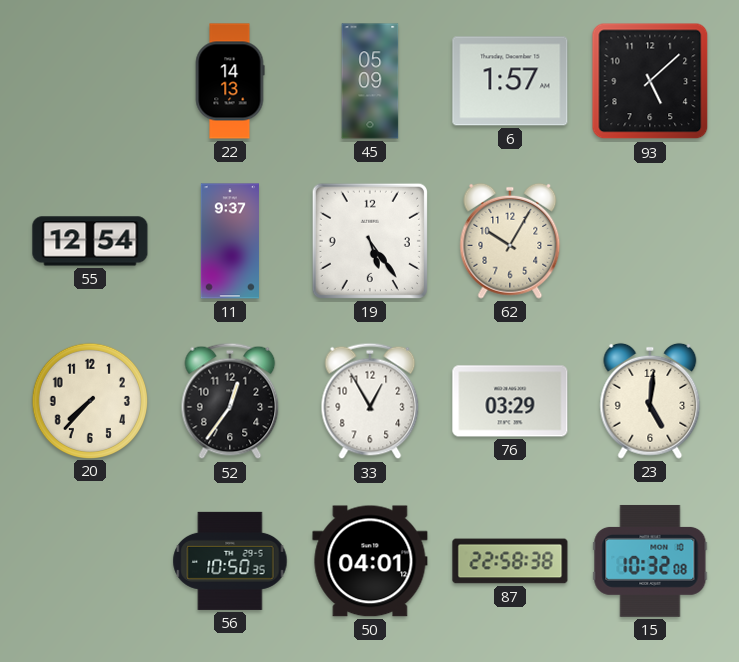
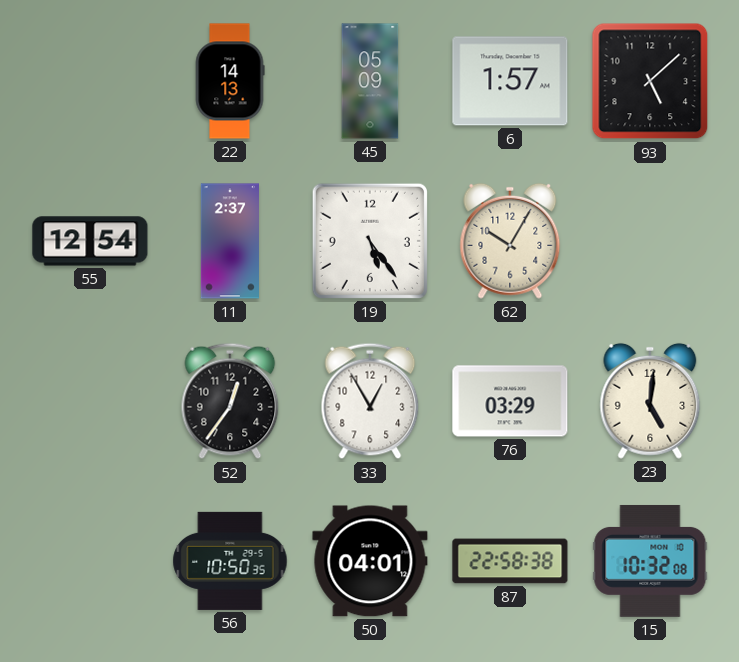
11: 9:37 -> 2:37 (230, 241)
20: 7:37 -> none (89, 400)
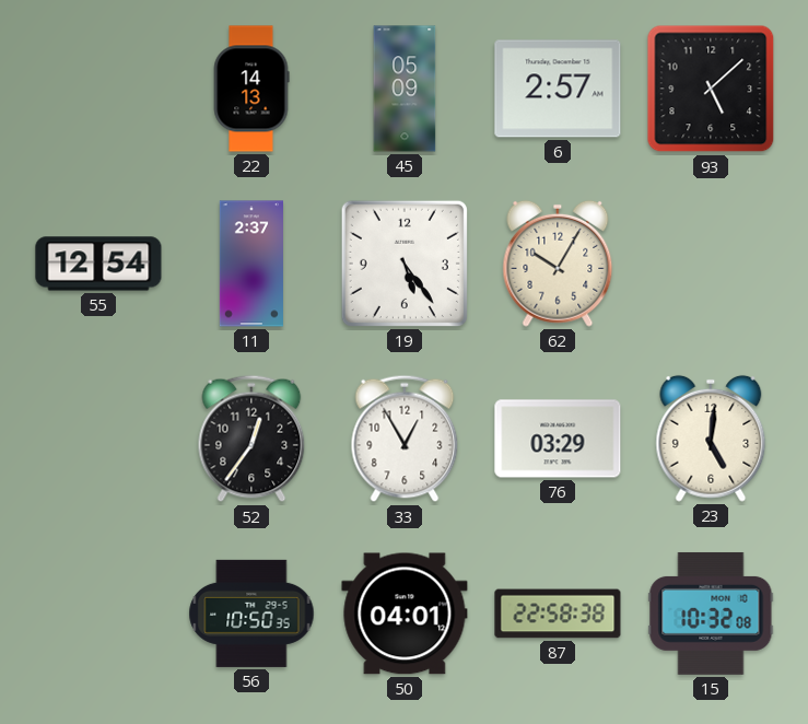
6: 1:57 -> 2:57 (558, 89)
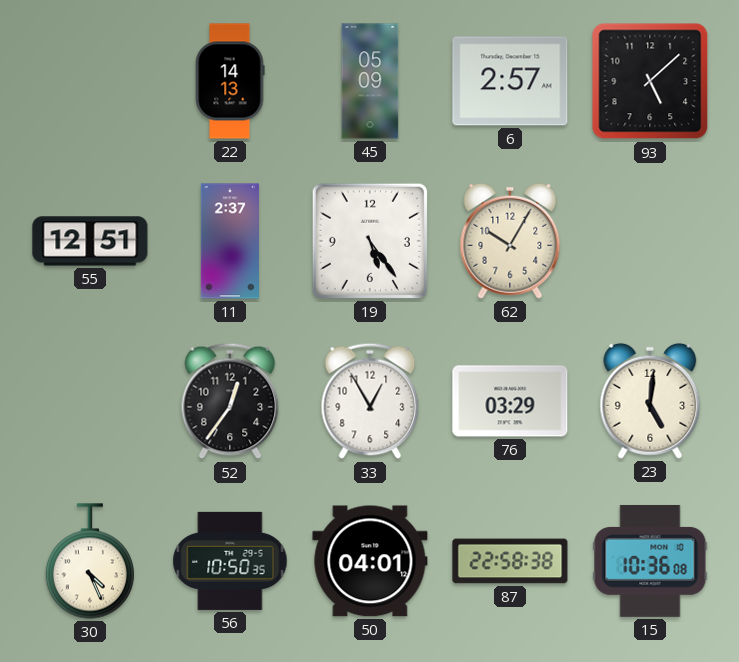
55: 12:54 -> 12:51 (90, 241)
30: none -> 4:26 (90, 561)
15: 10:32 -> 10:36 (650, 561)
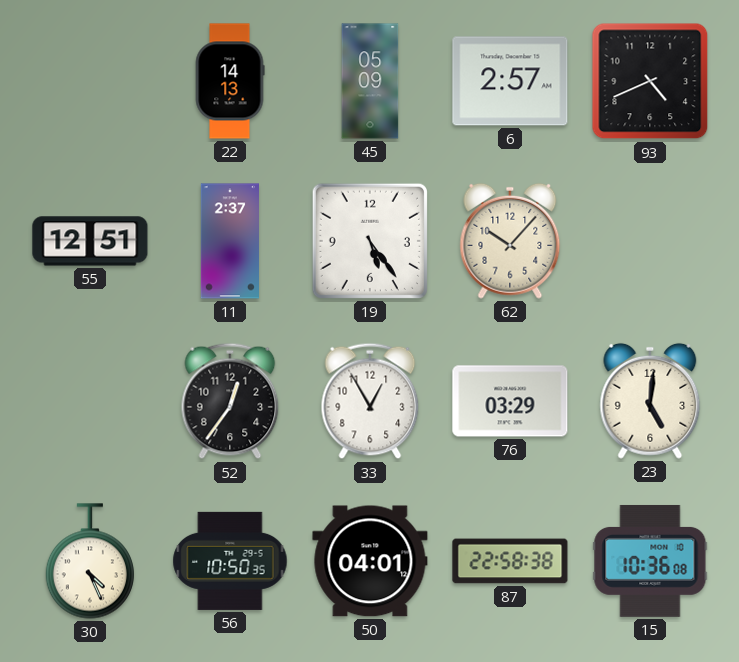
93: 5:08 -> 4:41 (650, 81)
62: 10:05 -> 10:07 (510, 241)
